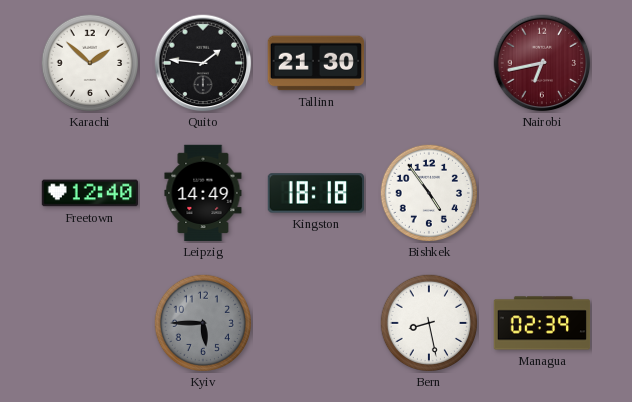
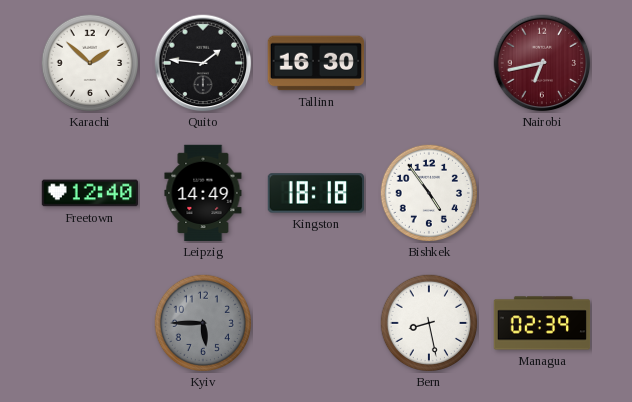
Tallinn: 21:30 -> 16:30 (315, 63)
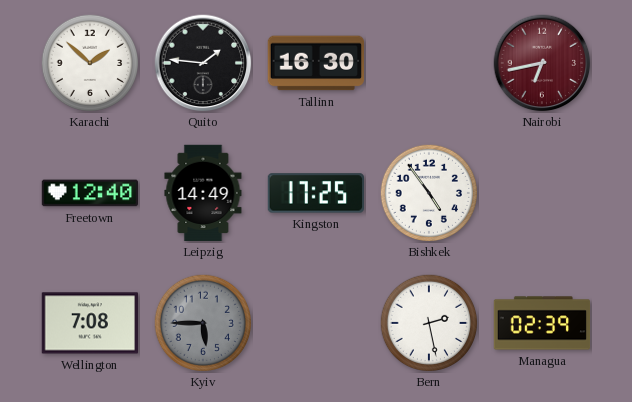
Kingston: 18:18 -> 17:25 (315, 193)
Wellington: none -> 7:08 (89, 323)
Bern: 8:28 -> 2:28 (428, 322)
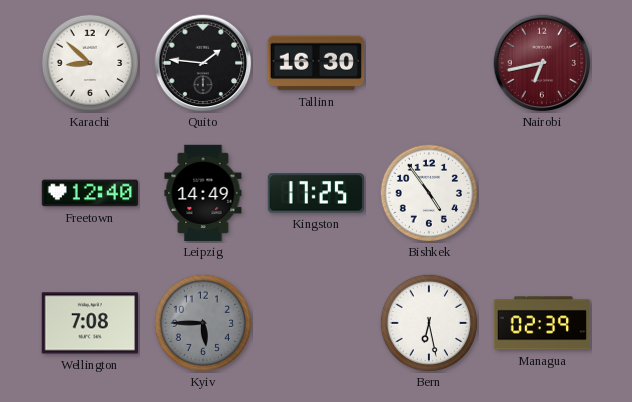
Karachi: 1:52 -> 8:52 (89, 62)
Bern: 2:28 -> 6:28 (428, 322)
